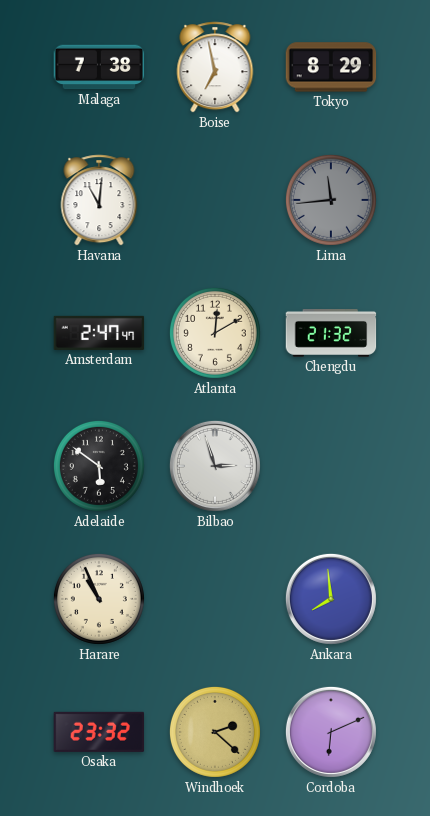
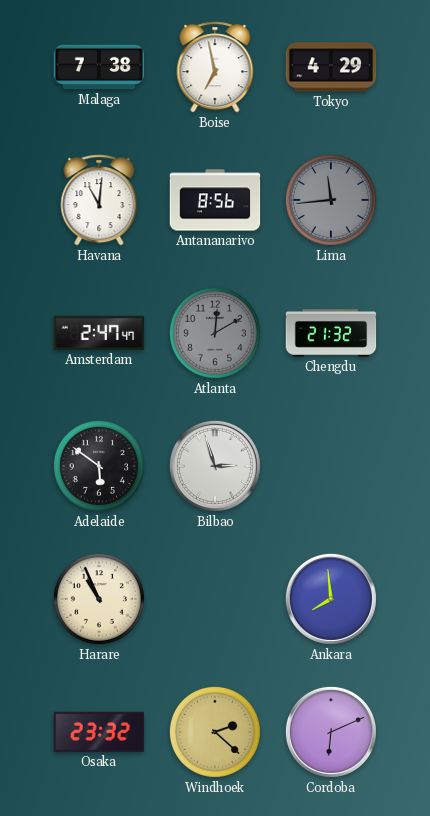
Tokyo: 8:29 -> 4:29 (331, 67)
Antananarivo: none -> 8:56 (215, 200)
Atlanta dial: cream -> grey (215, 333)
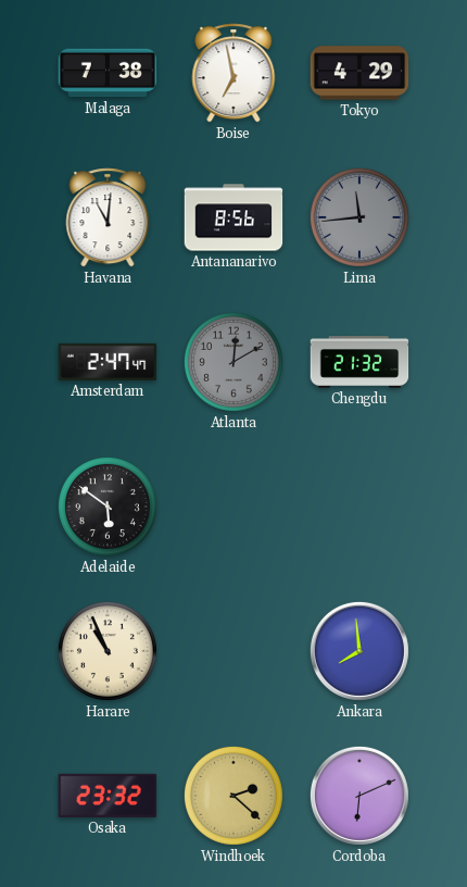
Bilbao: 2:57 -> none (215, 466)
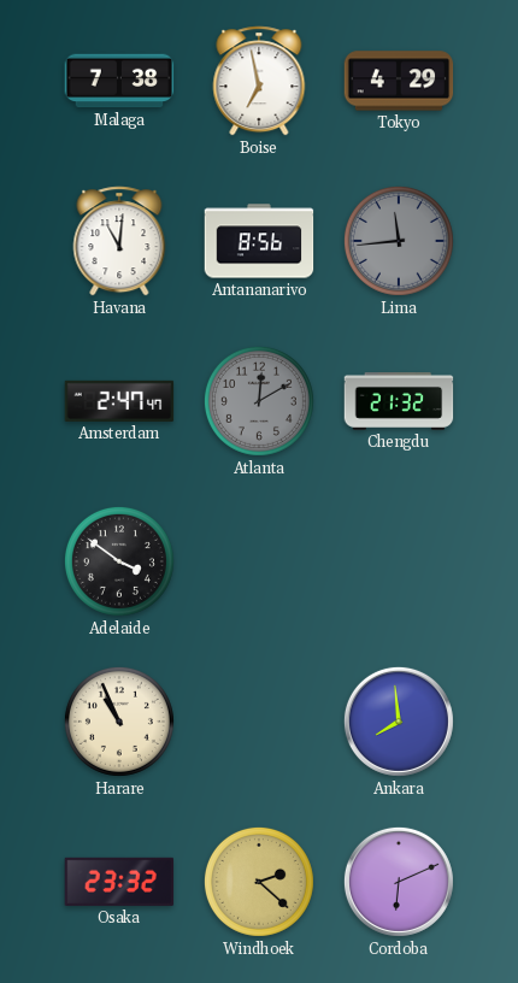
Adelaide: 5:51 -> 3:51 (119, 561)
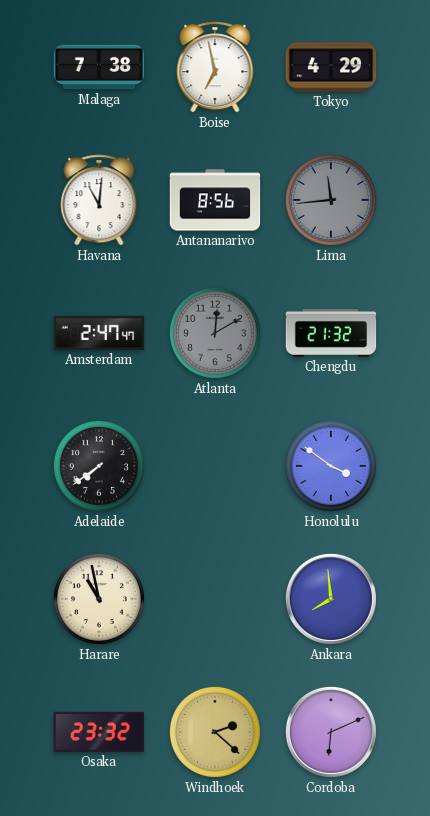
Adelaide: 3:51 -> 7:39 (99, 466)
Honolulu: none -> 3:51 (331, 466)
Harare: 10:56 -> 10:58 (99, 599)
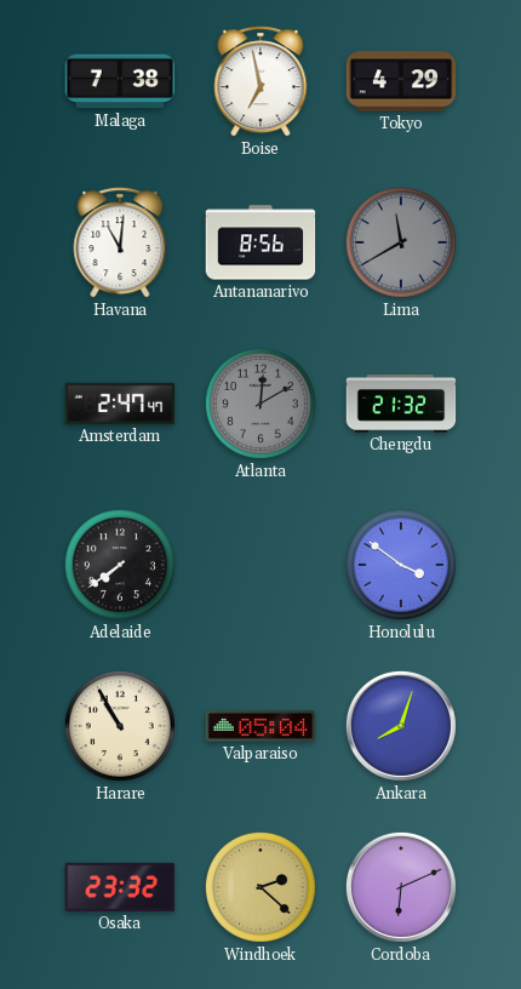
Lima: 11:44 -> 11:40 (401, 242)
Harare: 10:58 -> 10:55 (120, 726)
Valparaiso: none -> 05:04 (260, 726)
Ankara: 7:59 -> 8:03 (401, 726)
